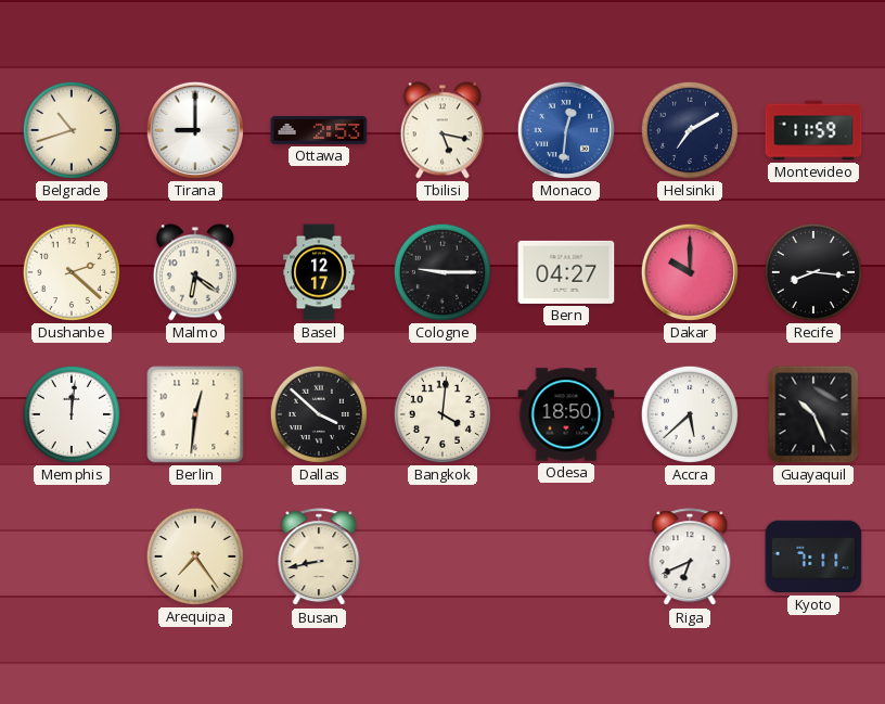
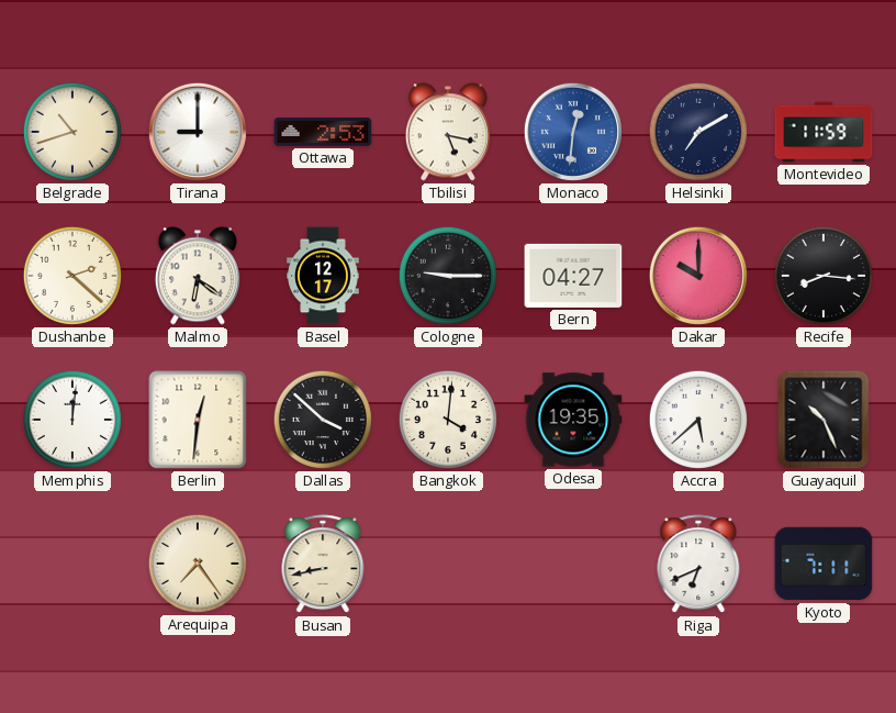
Odesa: 18:50 -> 19:35 (573, 420)
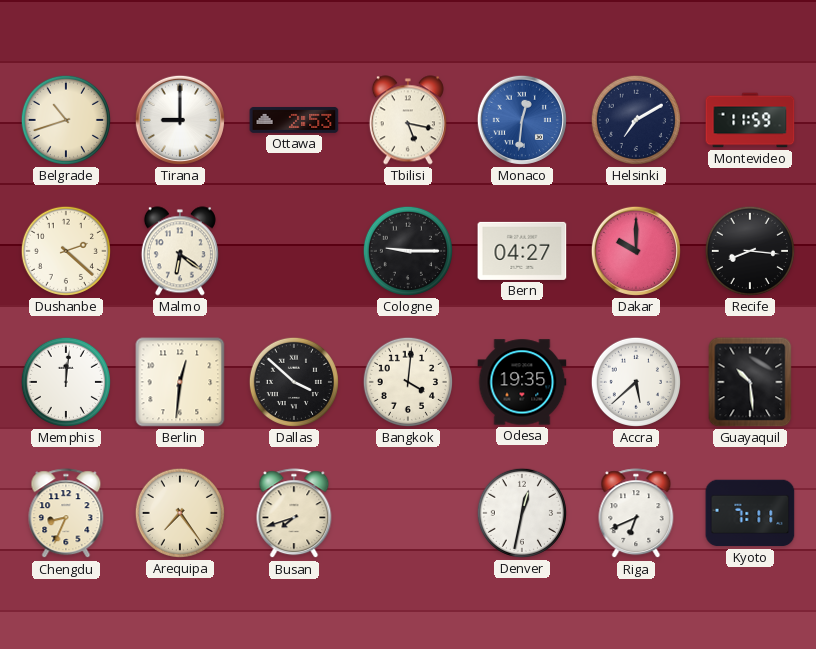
Basel: 12:17 -> none (323, 276)
Guayaquil: 10:26 -> 10:29 (750, 382)
Chengdu: none -> 8:34 (66, 514)
Busan: 8:43 -> 7:42 (294, 514)
Denver: none -> 12:32 (522, 513)
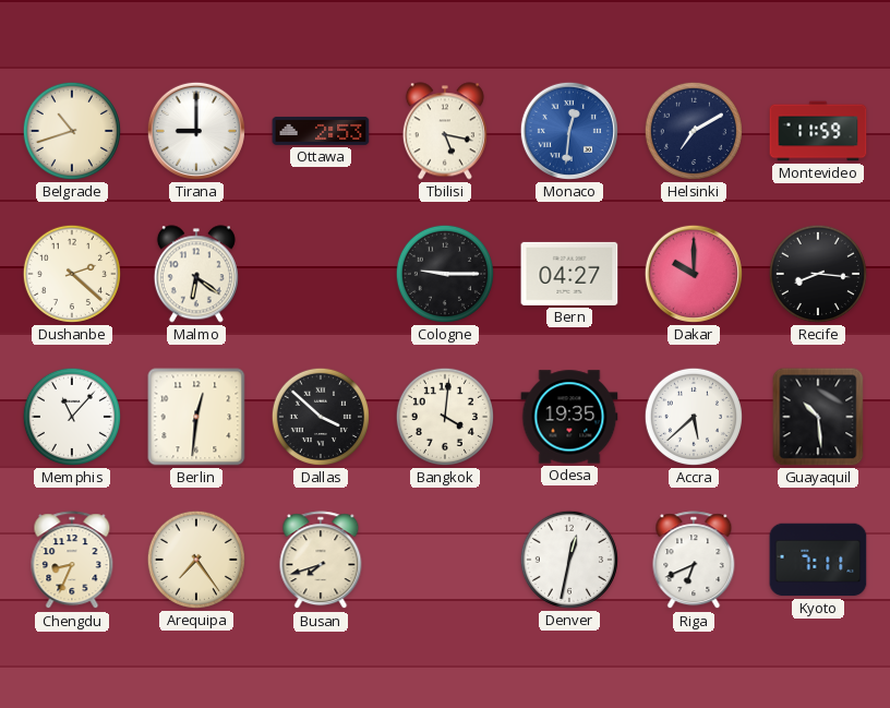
Memphis: 12:01 -> 11:07 (72, 417)
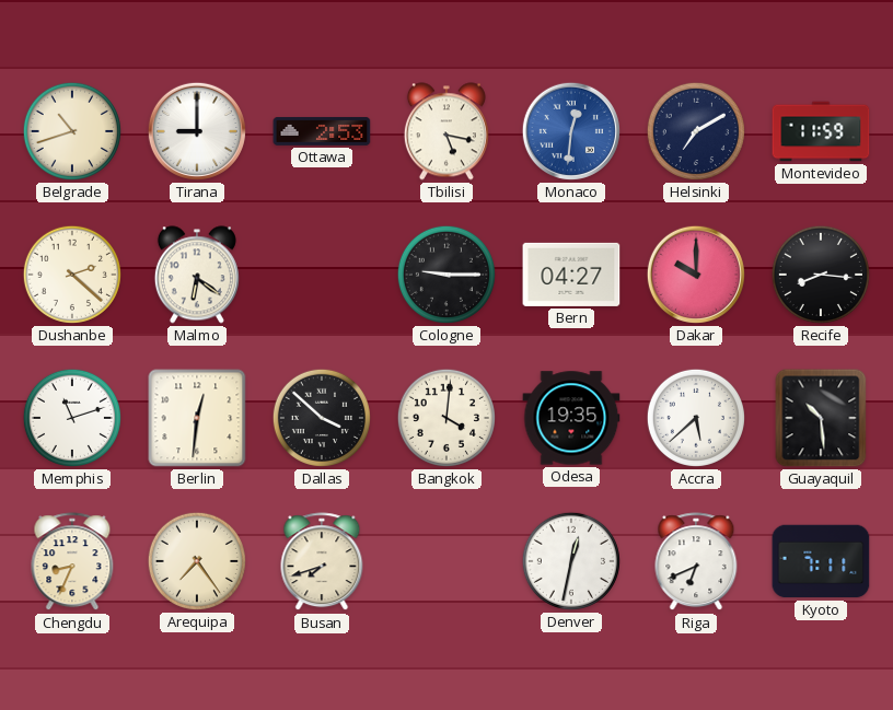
Memphis: 11:07 -> 11:12 (72, 418)
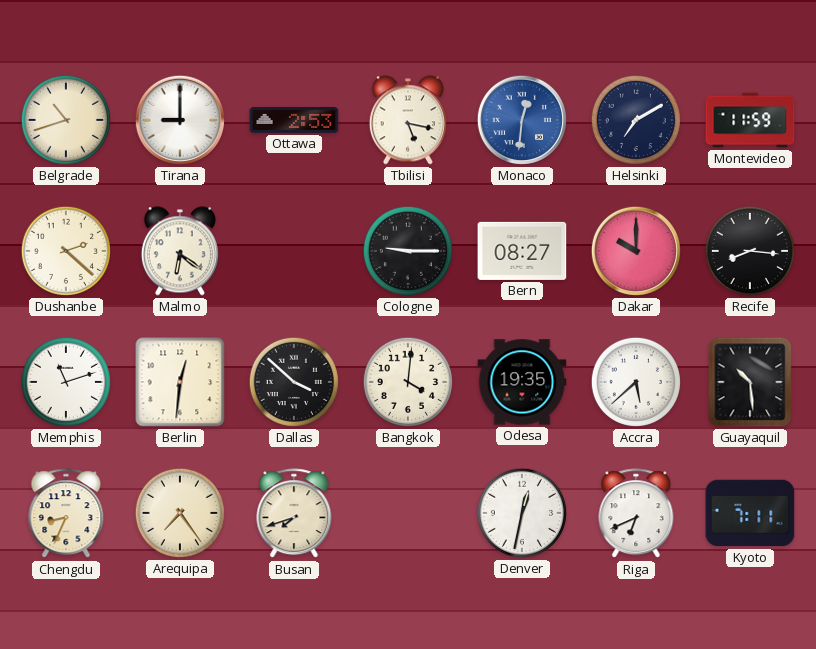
Bern: 04:27 -> 08:27 (522, 251)
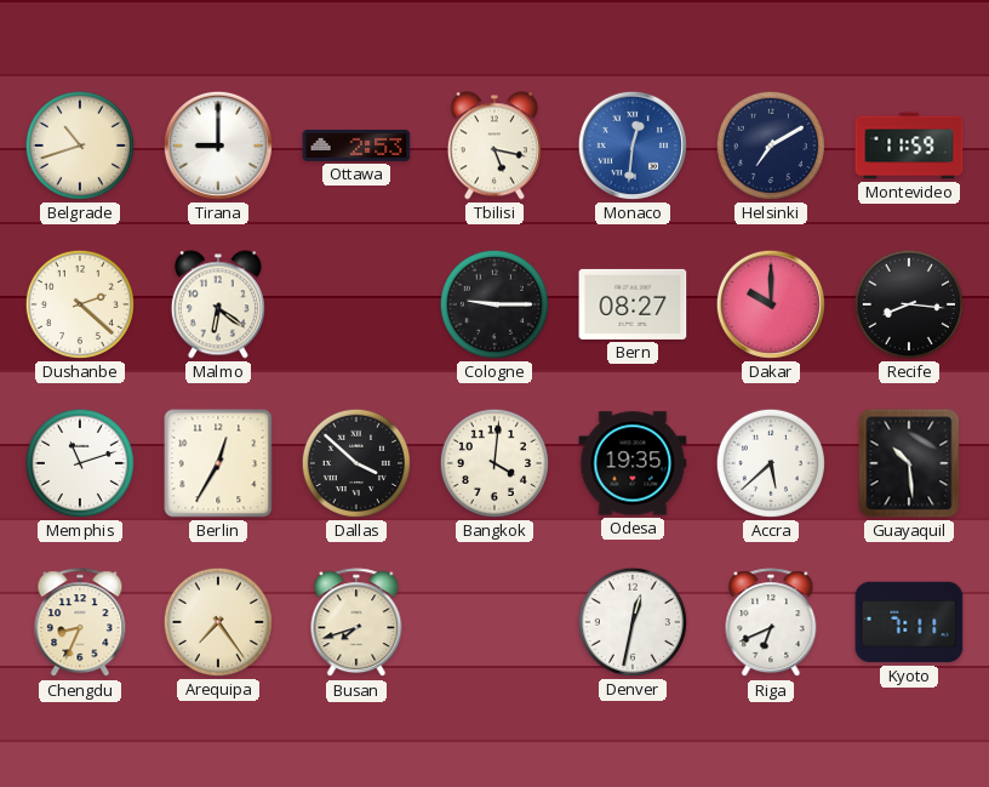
Berlin: 12:31 -> 12:35 (218, 463)
